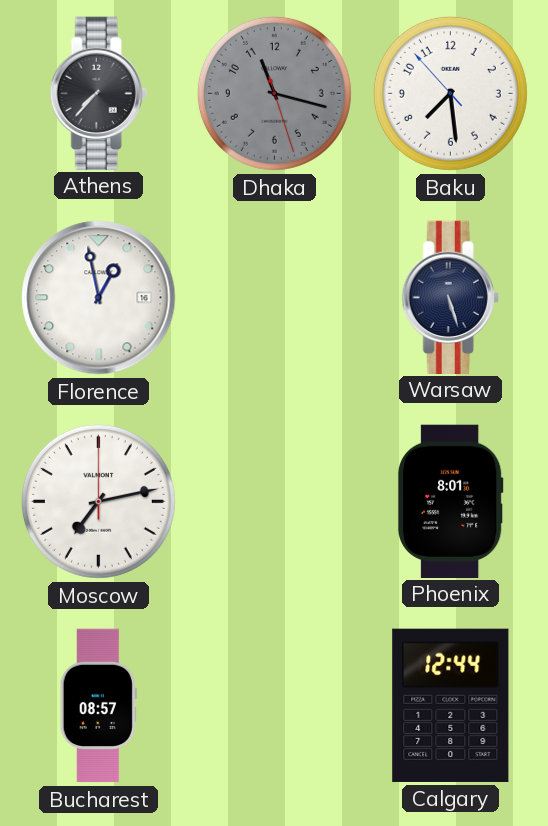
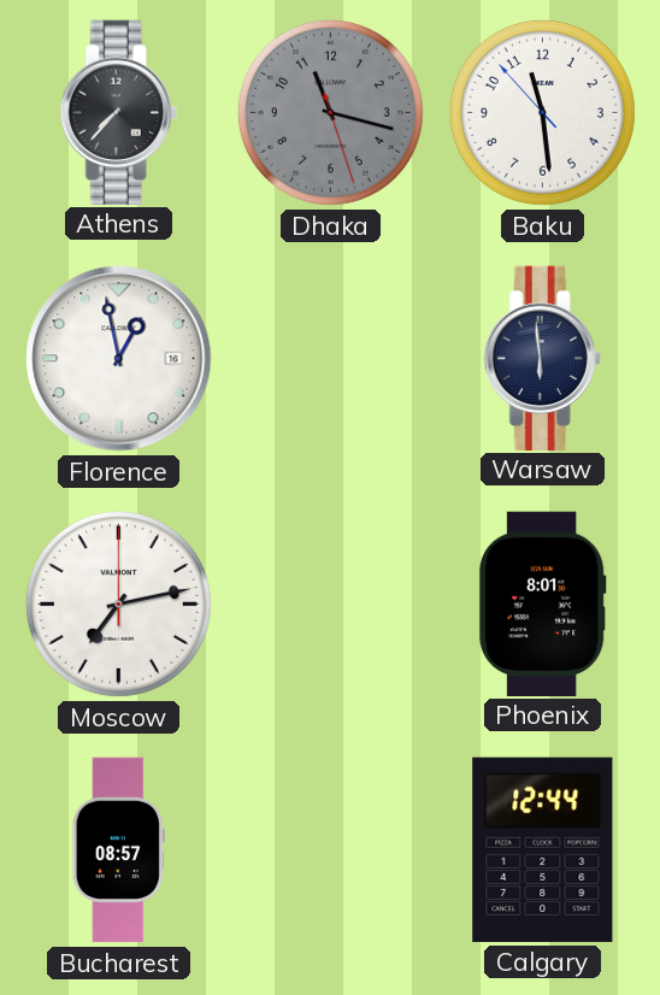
Baku: 7:28 -> 11:28 (542, 112)
Warsaw: 5:27 -> 5:59 (542, 358)
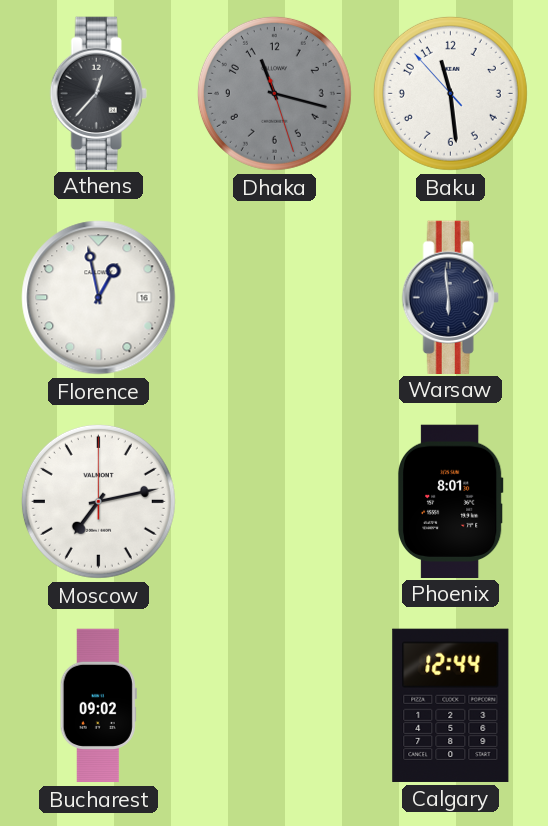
Athens: 7:37 -> 12:37 (98, 93)
Bucharest: 08:57 -> 09:02 (98, 706)
